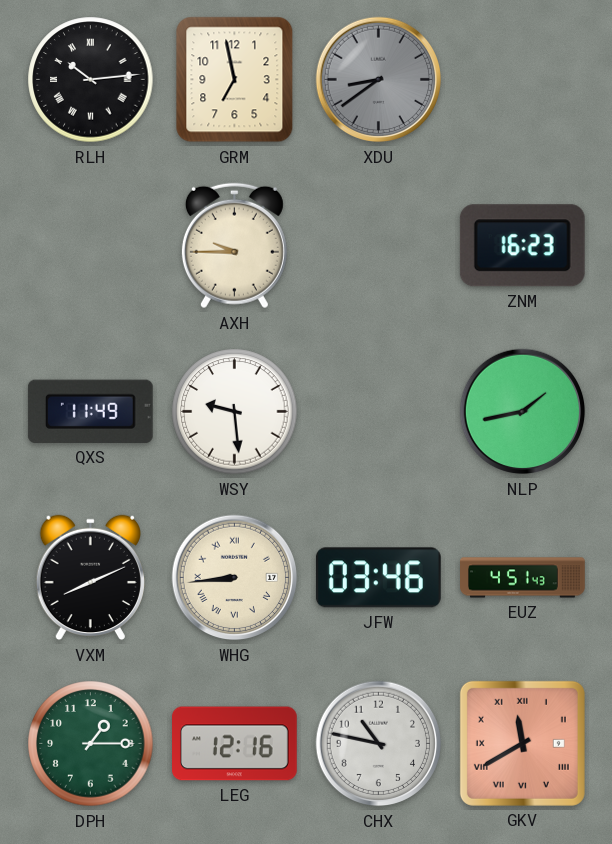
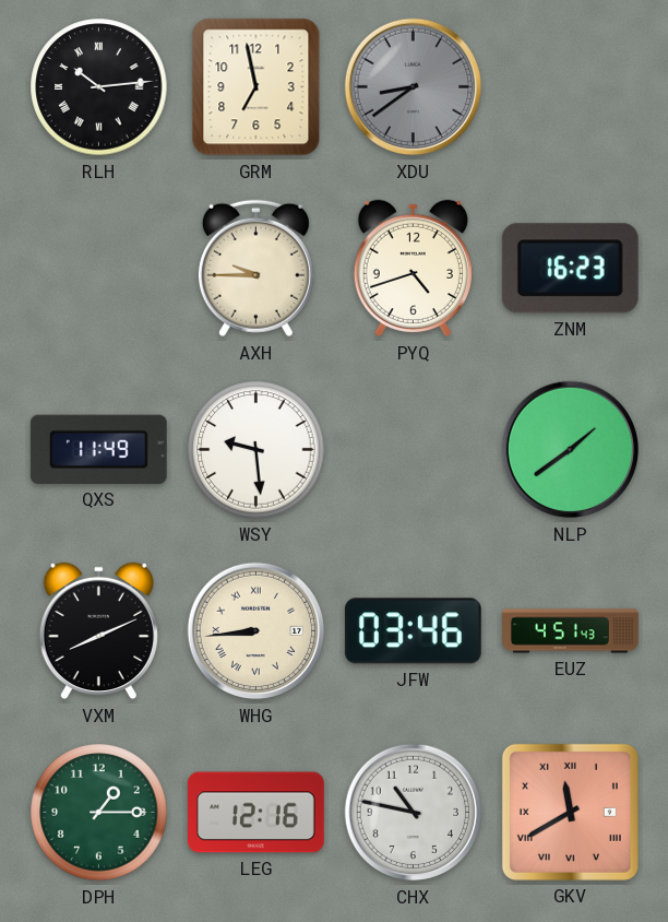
PYQ: none -> 4:42 (413, 269)
NLP: 1:43 -> 1:39 (571, 450)
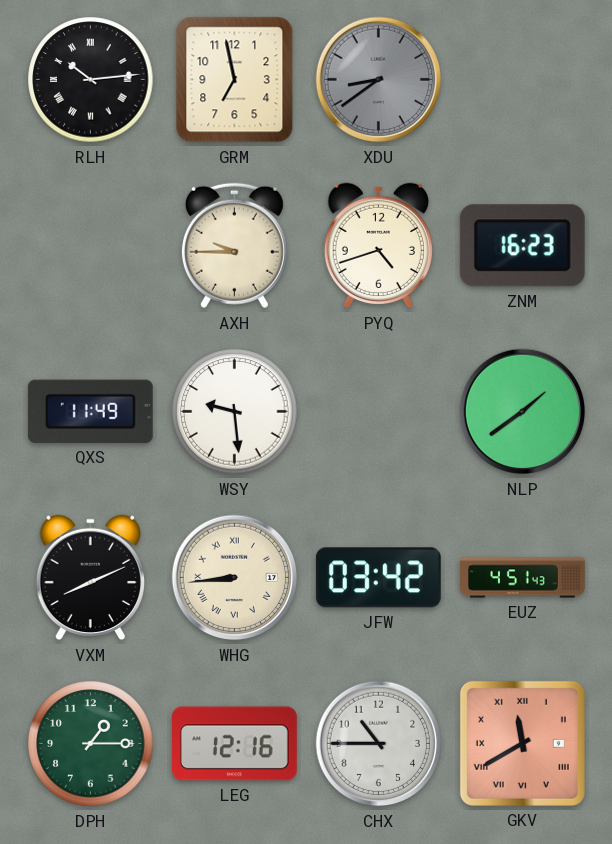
JFW: 03:46 -> 03:42 (378, 578)
CHX: 10:47 -> 10:45 (379, 744)
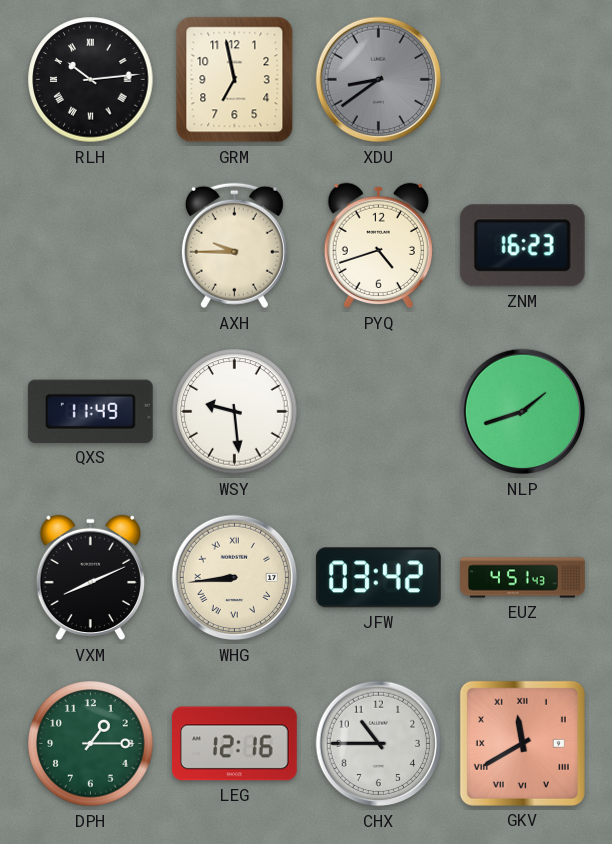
NLP: 1:39 -> 1:42 (523, 412)
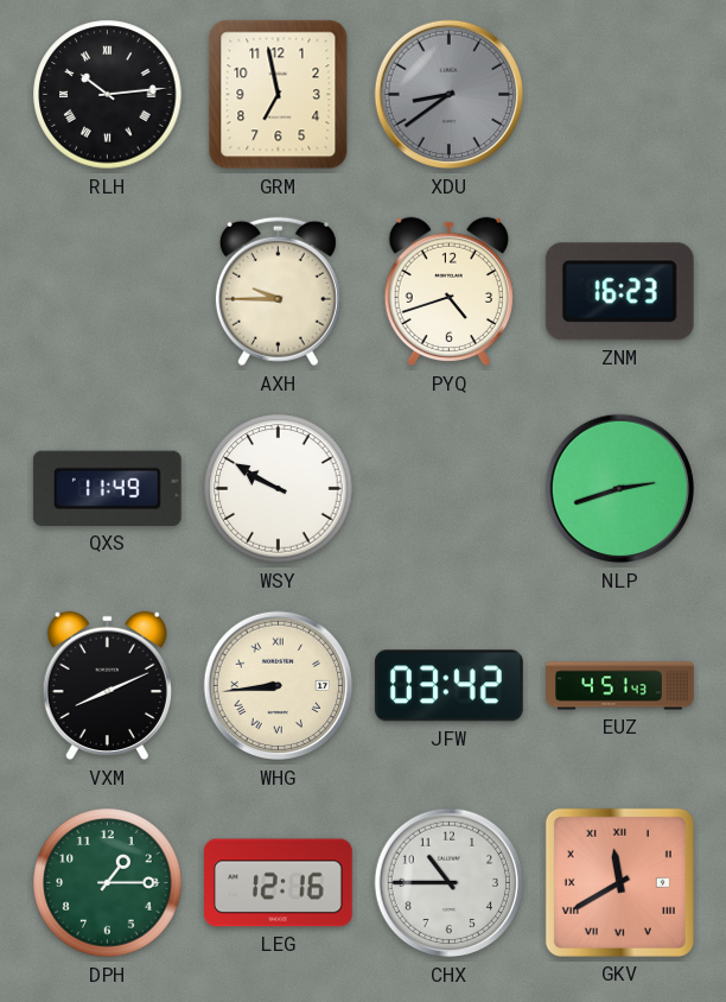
WSY: 9:29 -> 9:50 (279, 489)
NLP: 1:42 -> 2:42 (620, 489)
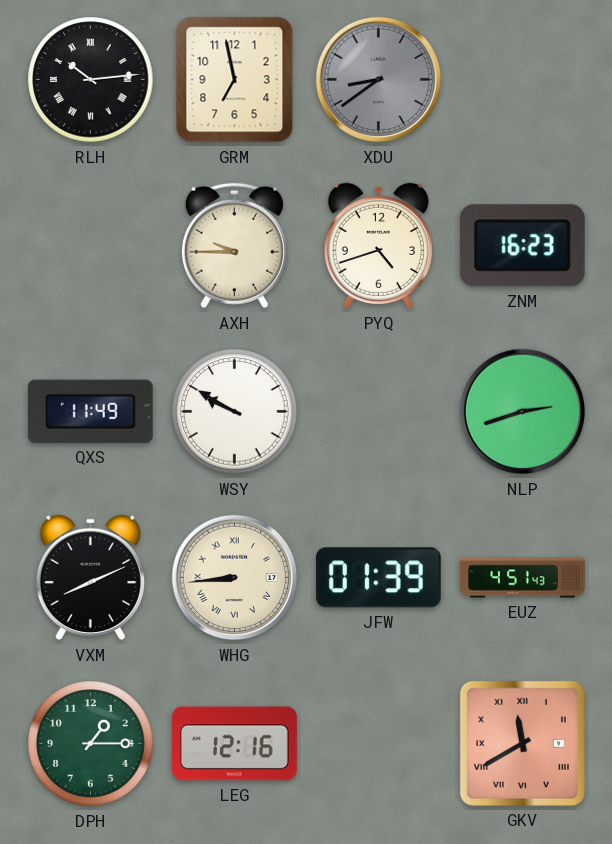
JFW: 03:42 -> 01:39 (378, 578)
CHX: 10:45 -> none (450, 883)
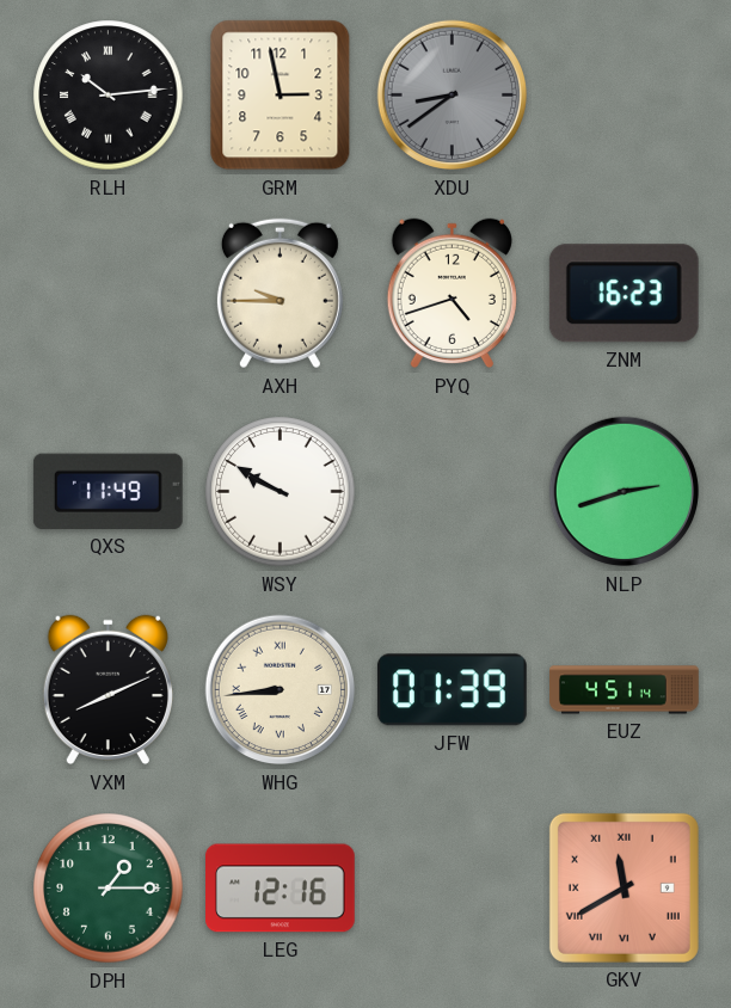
GRM: 6:58 -> 2:58 (281, 96)
EUZ: 4:51:43 -> 4:51:14 (625, 690)
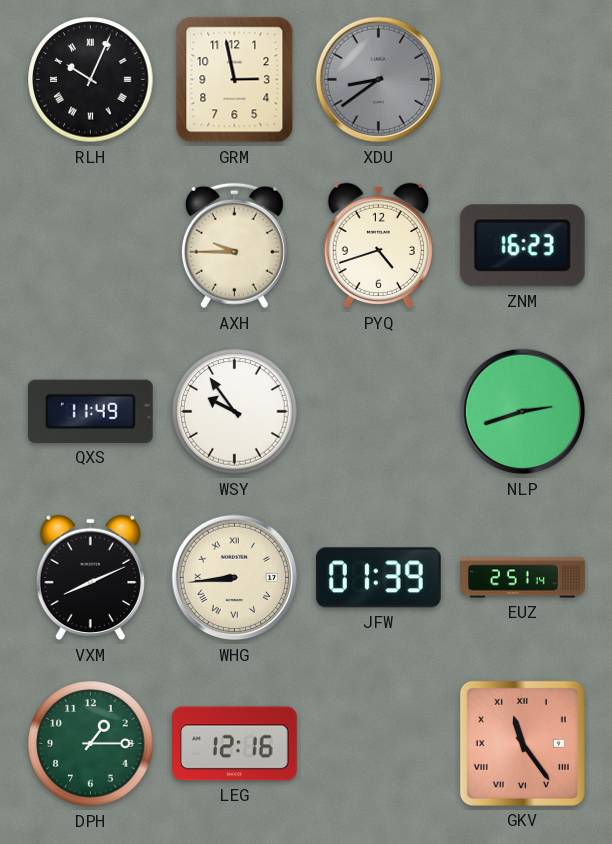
RLH: 10:14 -> 10:04 (91, 80)
WSY: 9:50 -> 9:54 (235, 412)
EUZ: 4:51 -> 2:51 (523, 578)
GKV: 11:40 -> 11:24 (522, 743)
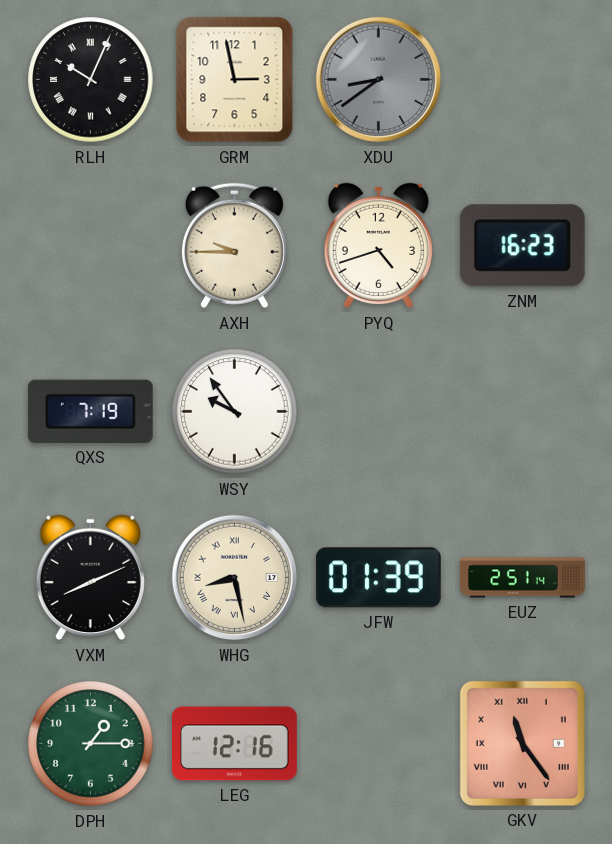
QXS: 11:49 -> 7:19 (90, 411)
NLP: 2:42 -> none (523, 412)
WHG: 8:44 -> 8:28 (235, 578)
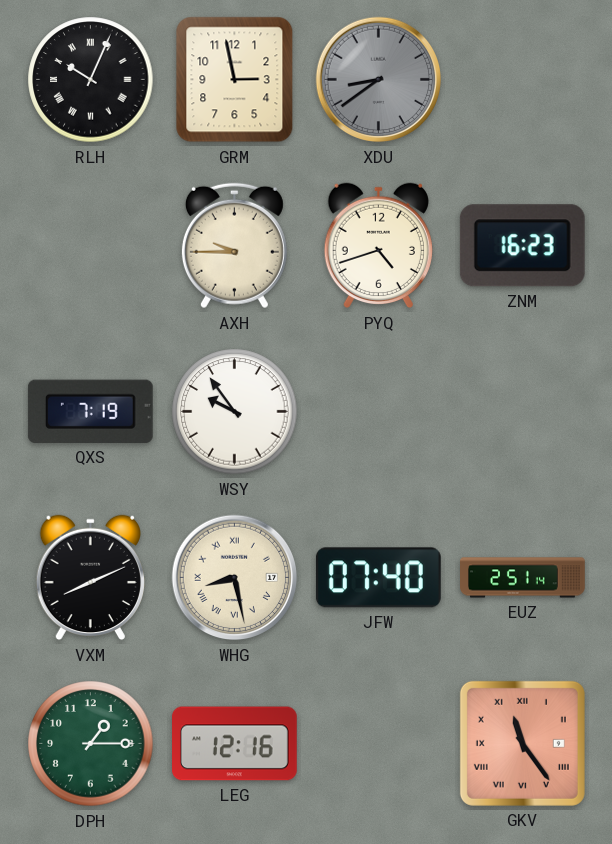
JFW: 01:39 -> 07:40 (378, 578)
